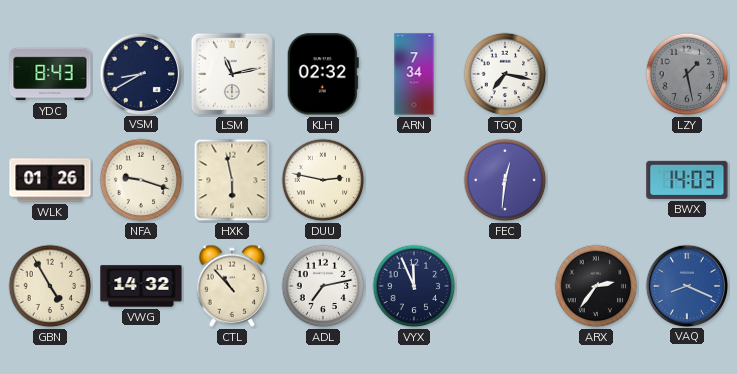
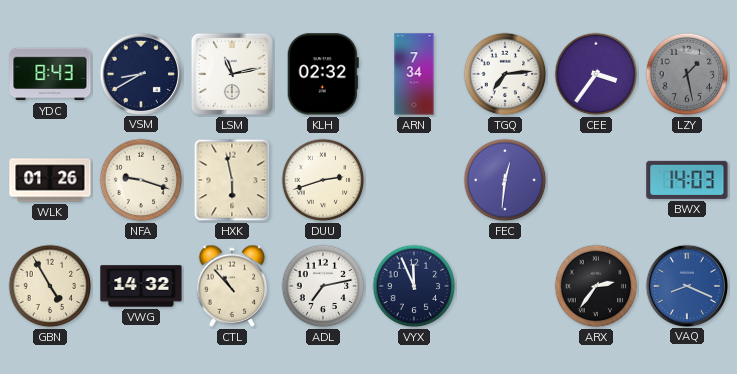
TGQ: 7:17 -> 7:14 (505, 74)
CEE: none -> 3:36 (596, 74)
DUU: 2:47 -> 2:42 (323, 180)
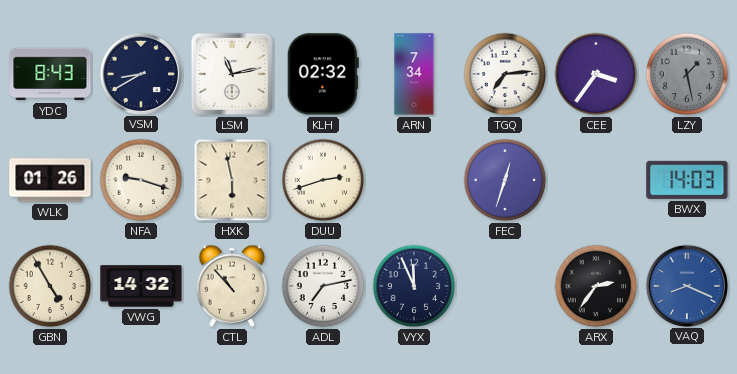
FEC: 12:31 -> 12:33 (505, 180)
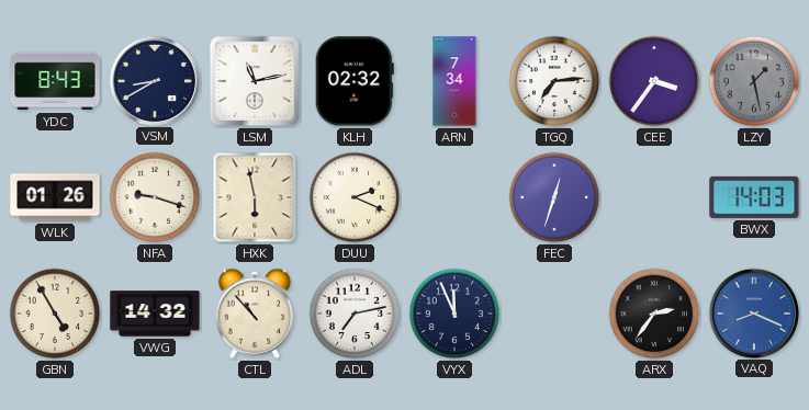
DUU: 2:42 -> 2:19 (355, 197)
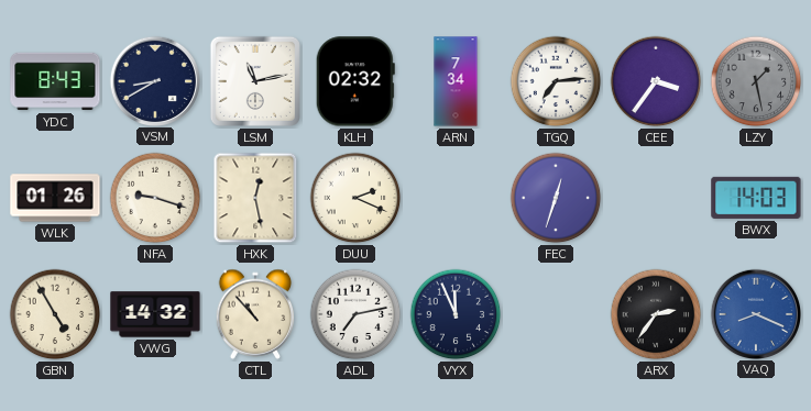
HXK: 5:58 -> 12:28 (255, 198)
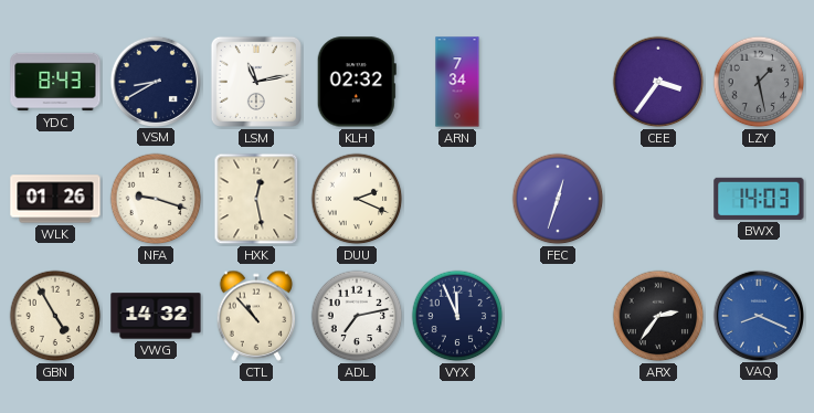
TGQ: 7:14 -> none (556, 81)
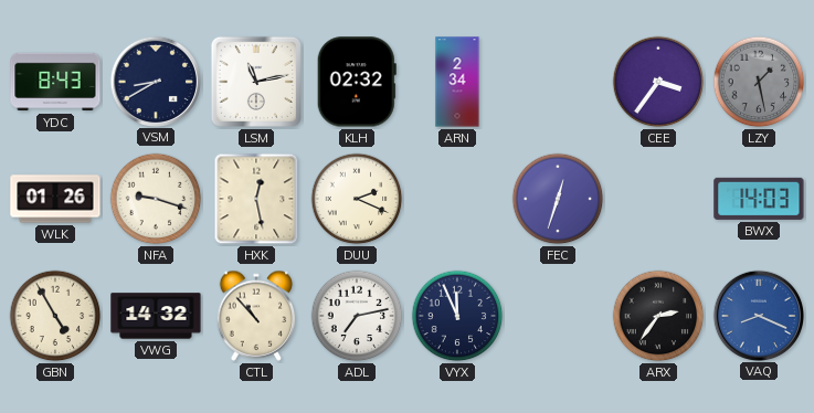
ARN: 7:34 -> 2:34 (457, 82)
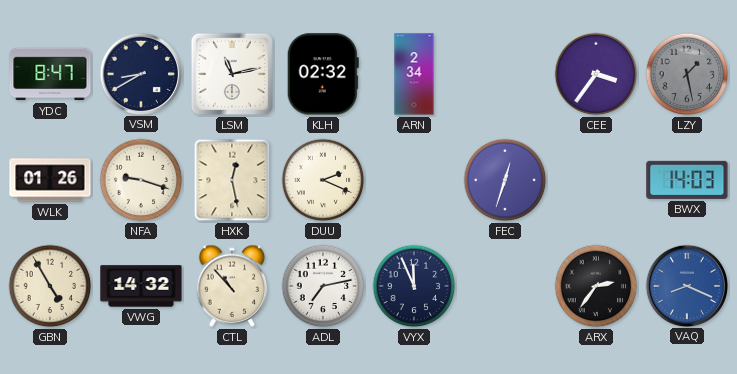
YDC: 8:43 -> 8:47 (50, 74)
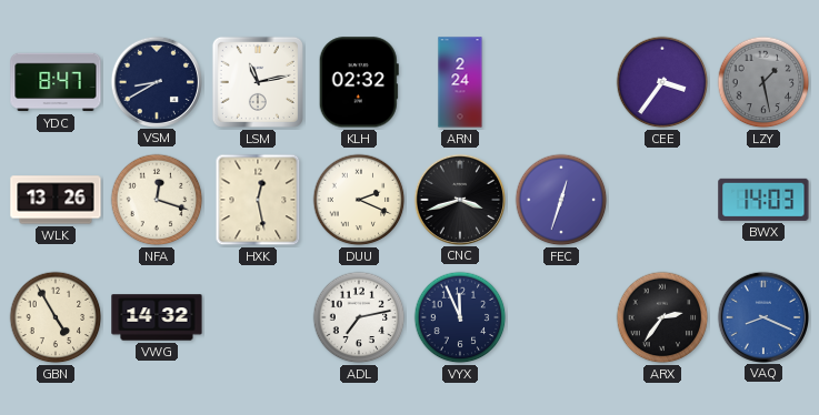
ARN: 2:34 -> 2:24 (460, 82)
WLK: 01:26 -> 13:26 (56, 200)
NFA: 9:18 -> 12:18 (157, 200)
CNC: none -> 3:42 (459, 199)
CTL: 10:53 -> none (232, 286)
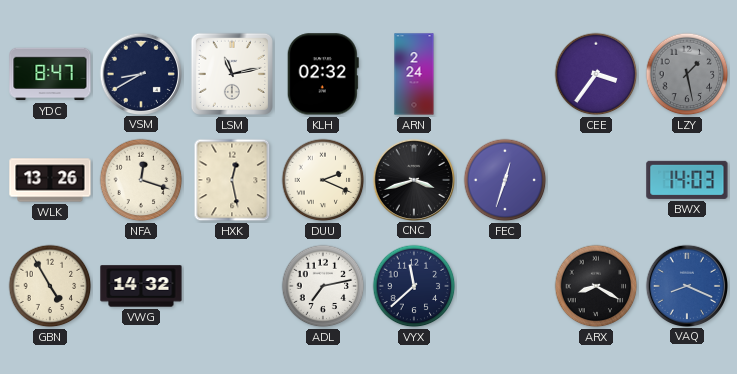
VYX: 11:56 -> 11:38 (414, 286)
ARX: 2:36 -> 8:20 (596, 286)
